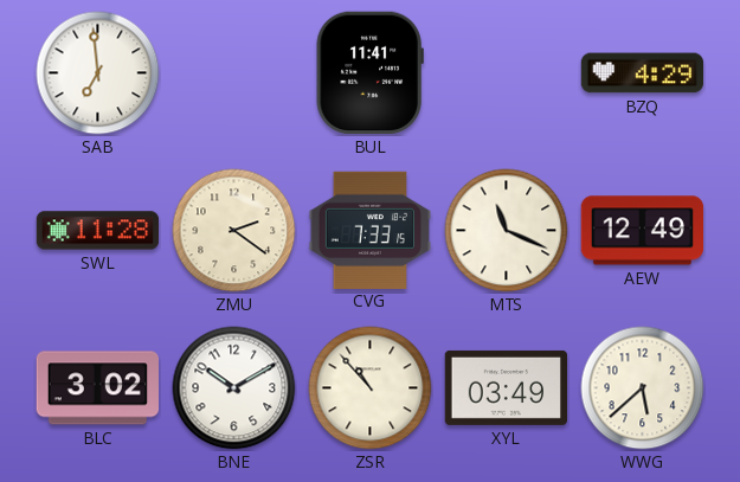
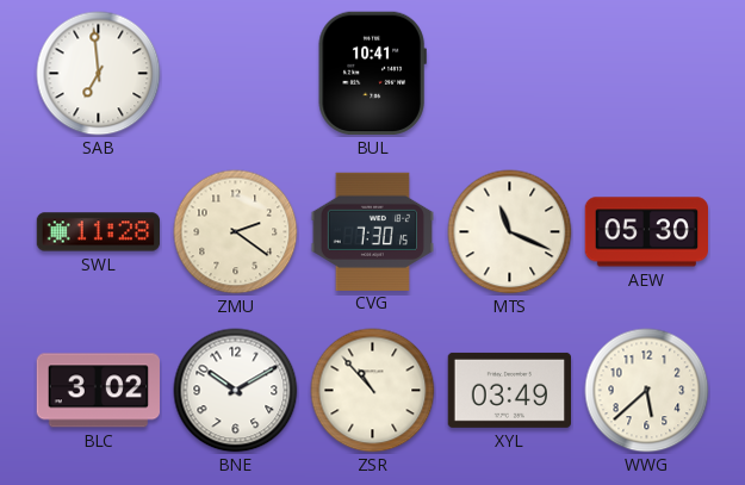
BUL: 11:41 -> 10:41 (372, 73)
BZQ: 4:29 -> none (643, 73)
CVG: 7:33 -> 7:30 (372, 231)
AEW: 12:49 -> 05:30 (646, 232)
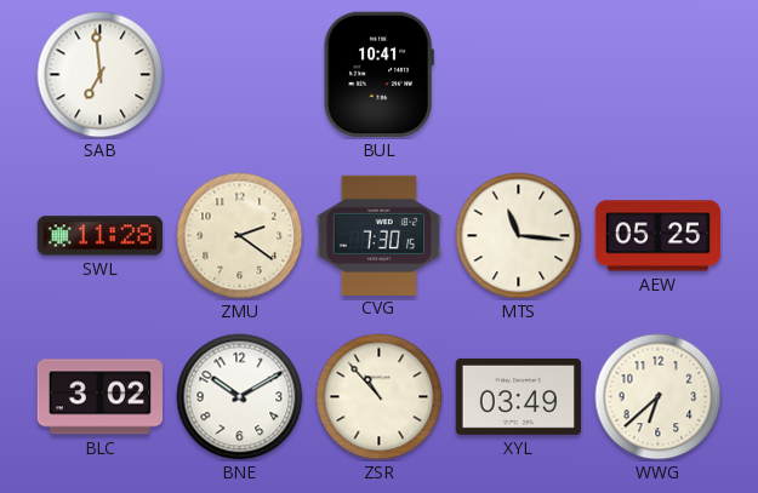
MTS: 11:19 -> 11:16 (519, 236)
AEW: 05:30 -> 05:25 (657, 236)
WWG: 5:38 -> 6:38 (659, 397)
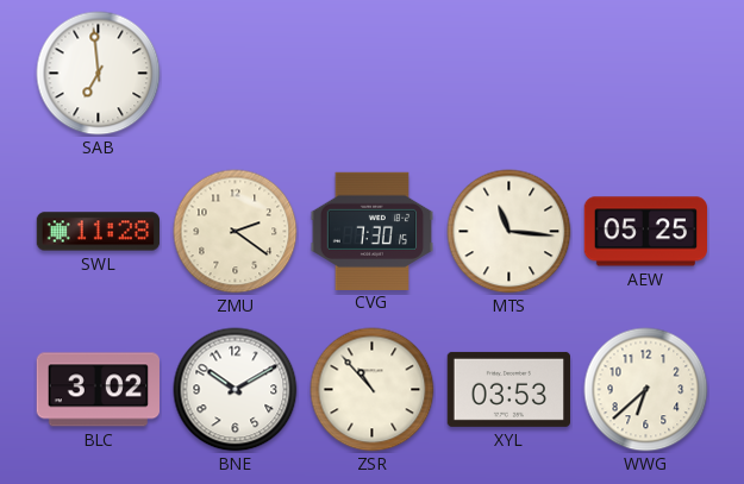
BUL: 10:41 -> none (378, 74)
XYL: 03:49 -> 03:53 (508, 389)
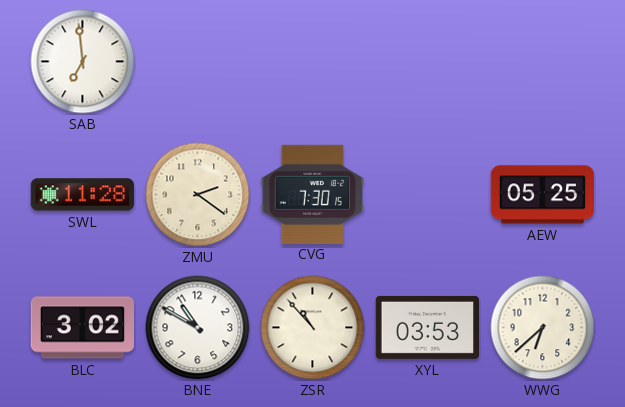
MTS: 11:16 -> none (509, 232)
BNE: 10:10 -> 10:50 (198, 328)
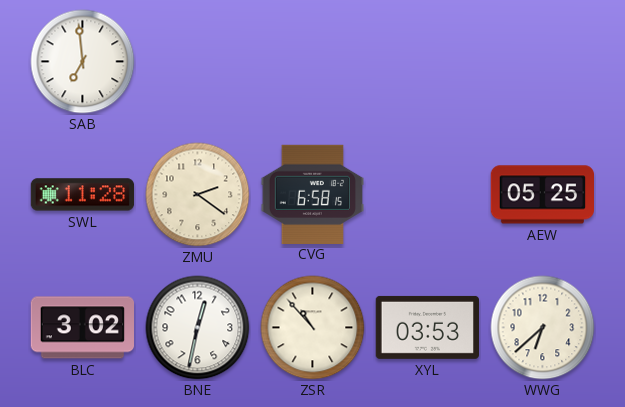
CVG: 7:30 -> 6:58 (312, 194)
BNE: 10:50 -> 12:32 (198, 328)
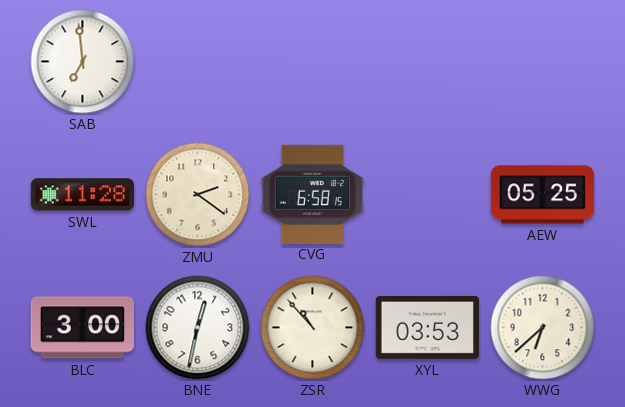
BLC: 3:02 -> 3:00 (82, 328)
